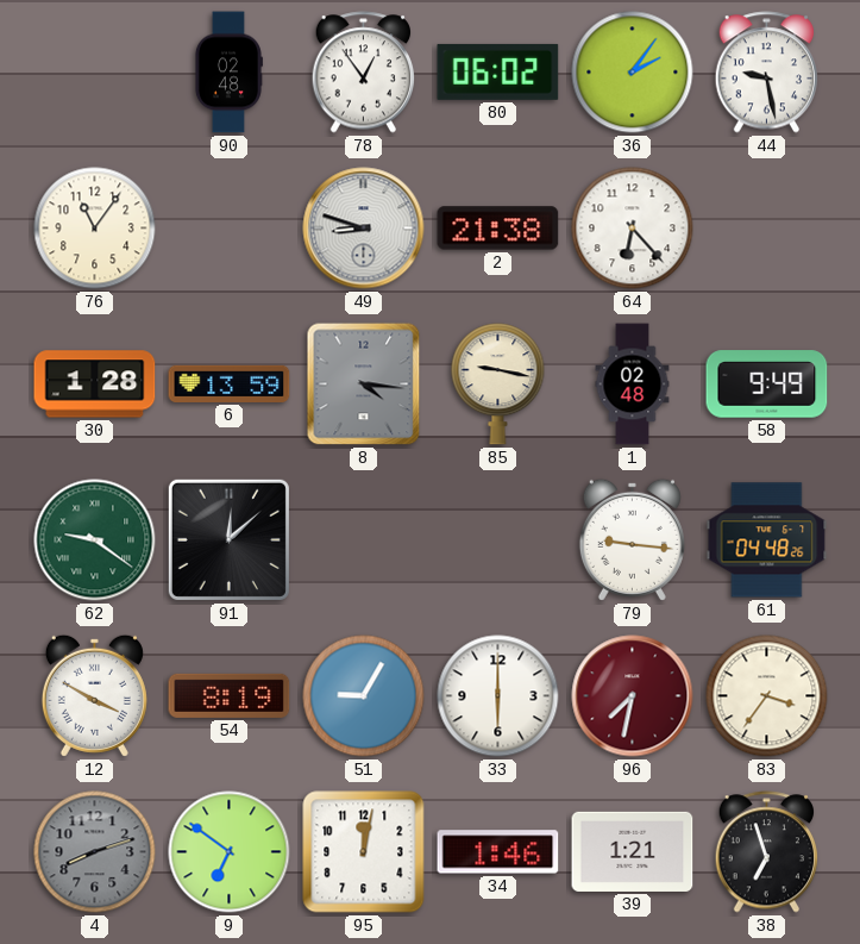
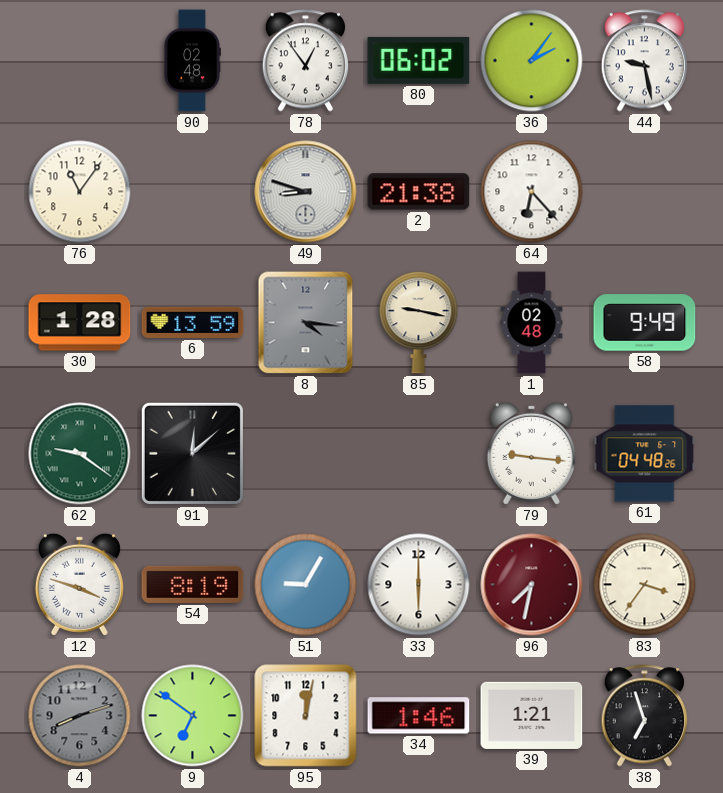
12: 3:50 -> 3:48 (79, 584)
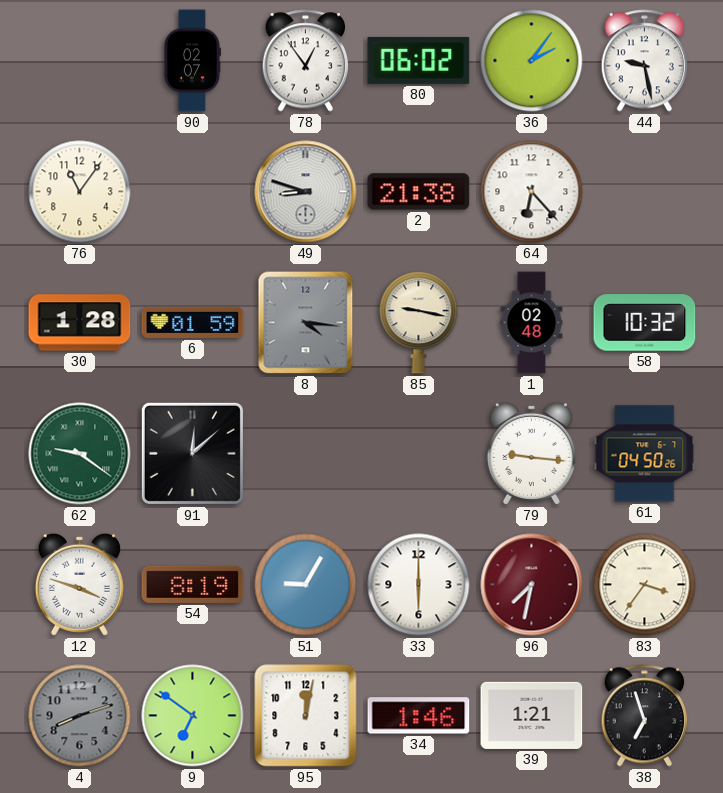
90: 02:48 -> 02:07 (192, 61)
6: 13:59 -> 01:59 (193, 322)
58: 9:49 -> 10:32 (645, 323)
61: 04:48 -> 04:50 (645, 454)
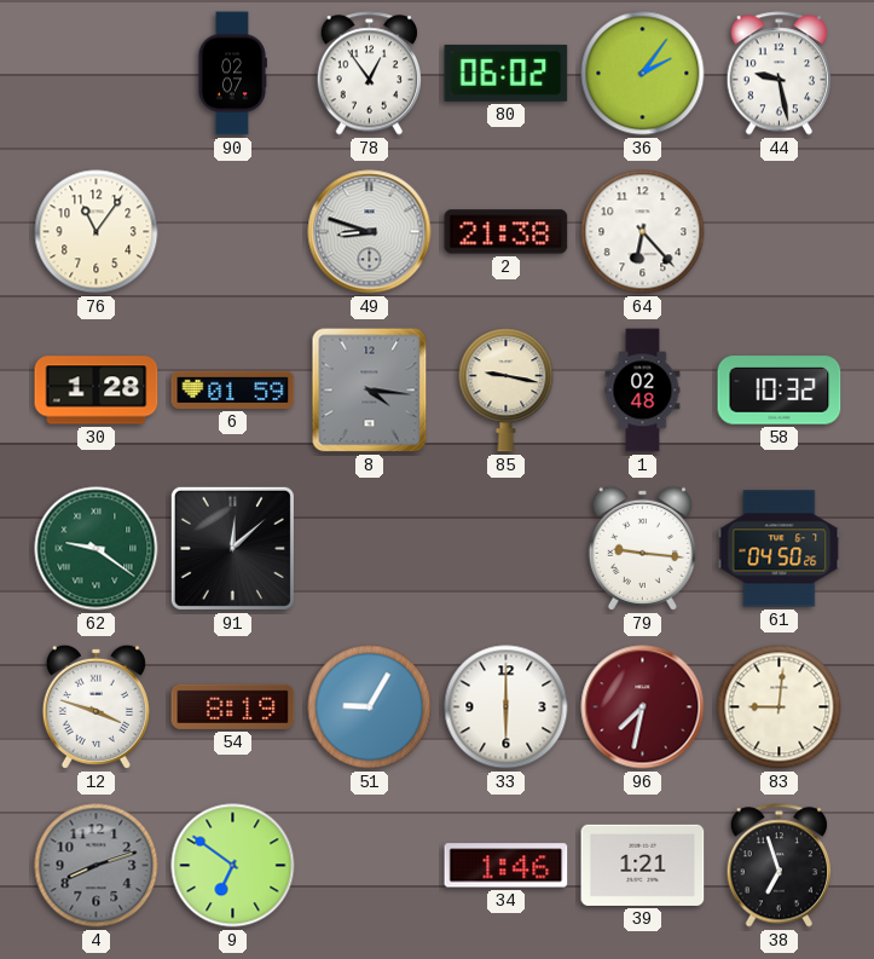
83: 3:36 -> 9:01 (780, 707)
95: 12:02 -> none (306, 716)
